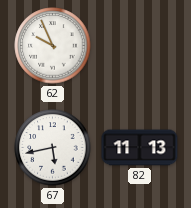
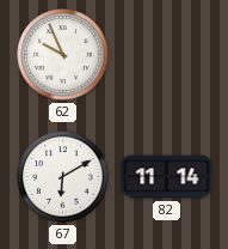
67: 5:43 -> 6:10 (63, 177)
82: 11:13 -> 11:14 (167, 177)
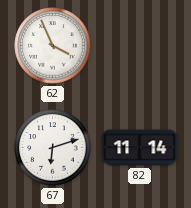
62: 9:56 -> 3:56 (53, 46)
67: 6:10 -> 6:12 (53, 148)
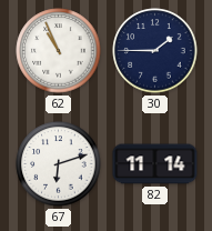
62: 3:56 -> 10:56 (59, 51)
30: none -> 1:45 (155, 51)
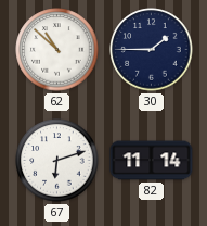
62: 10:56 -> 10:52 (57, 50)
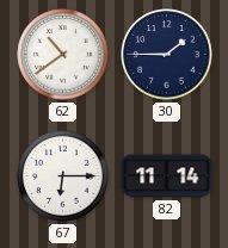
62: 10:52 -> 10:39 (63, 55)
67: 6:12 -> 6:15 (63, 176)
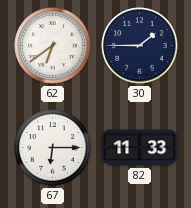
62: 10:39 -> 6:39 (53, 46)
82: 11:14 -> 11:33 (140, 148)
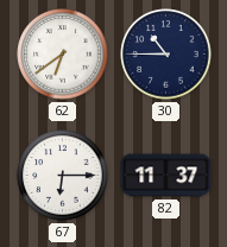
30: 1:45 -> 10:45 (166, 55)
82: 11:33 -> 11:37 (166, 176)
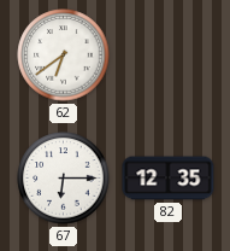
30: 10:45 -> none (166, 55)
82: 11:37 -> 12:35 (169, 179)
